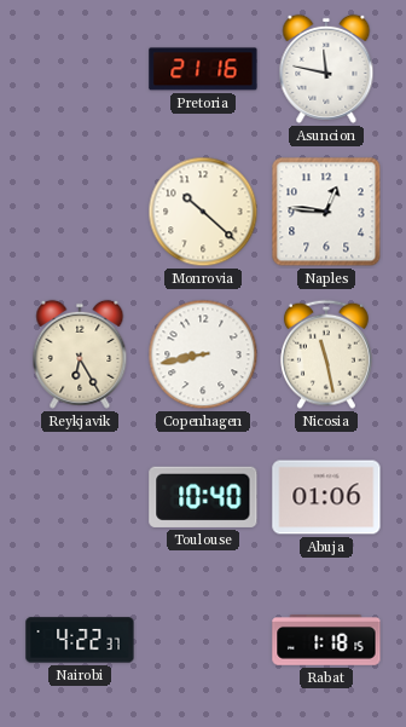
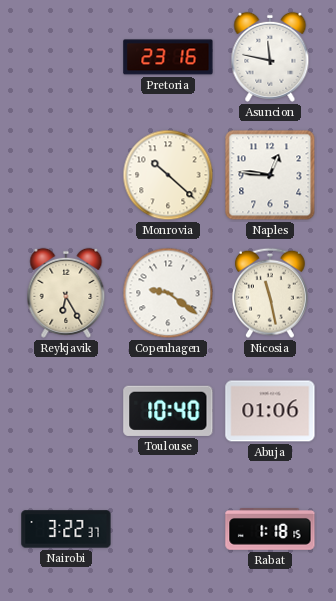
Pretoria: 21:16 -> 23:16 (168, 57)
Copenhagen: 8:43 -> 9:21 (168, 293)
Nairobi: 4:22 -> 3:22 (66, 529)
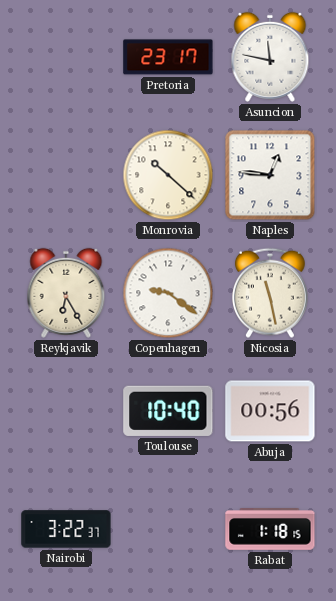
Pretoria: 23:16 -> 23:17 (168, 57)
Abuja: 01:06 -> 00:56 (270, 411)
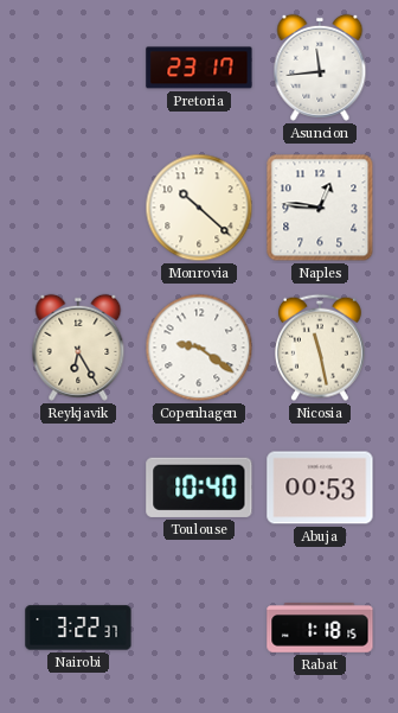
Asuncion: 11:47 -> 11:44 (320, 68)
Abuja: 00:56 -> 00:53 (320, 488)
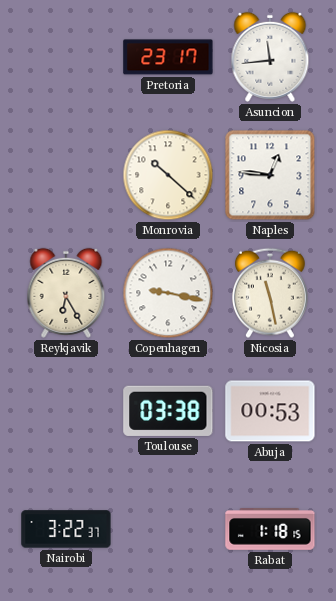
Copenhagen: 9:21 -> 9:17 (168, 293)
Toulouse: 10:40 -> 03:38 (168, 411)
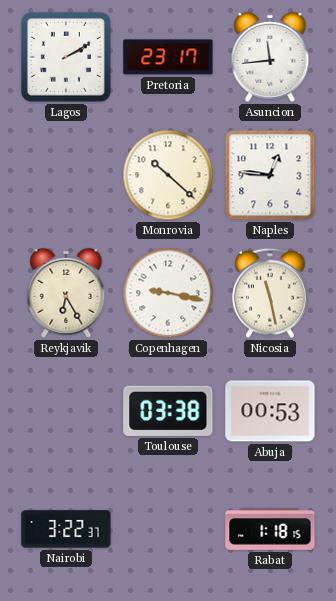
Lagos: none -> 2:10 (66, 57)
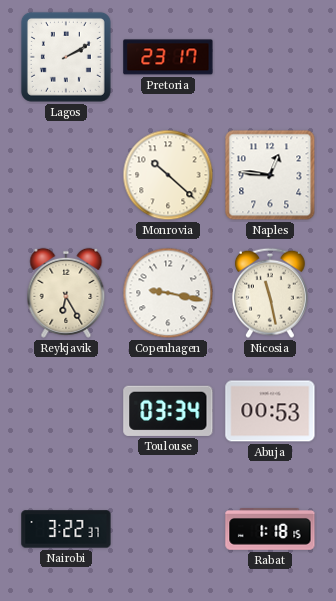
Asuncion: 11:44 -> none (270, 57)
Toulouse: 03:38 -> 03:34 (168, 411)
